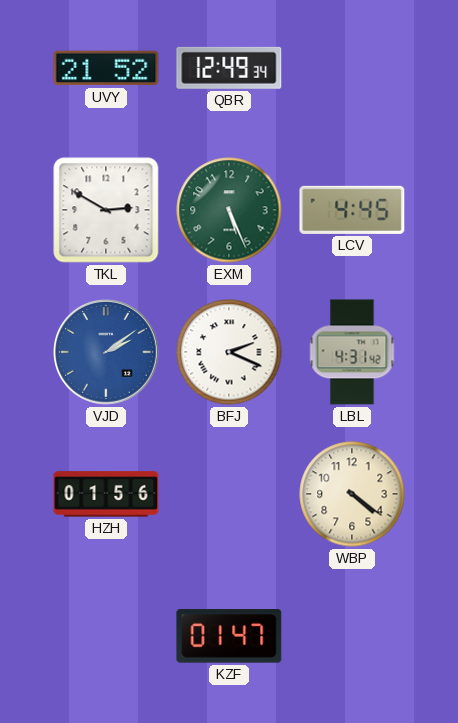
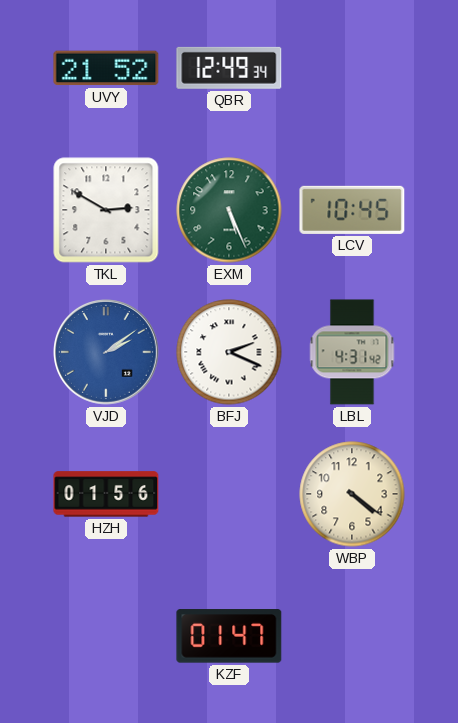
LCV: 4:45 -> 10:45 (352, 210)
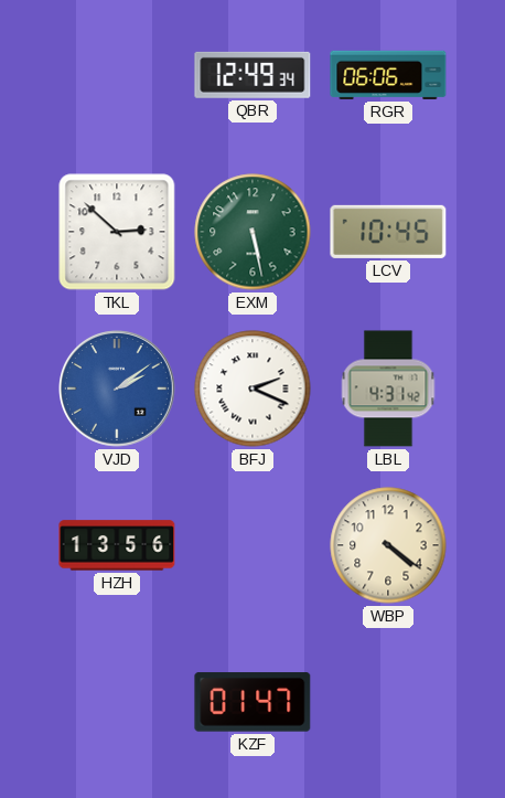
UVY: 21:52 -> none (106, 68)
RGR: none -> 06:06 (388, 75)
TKL: 2:50 -> 2:52 (117, 232)
EXM: 5:26 -> 5:28 (253, 232)
HZH: 01:56 -> 13:56 (117, 545)
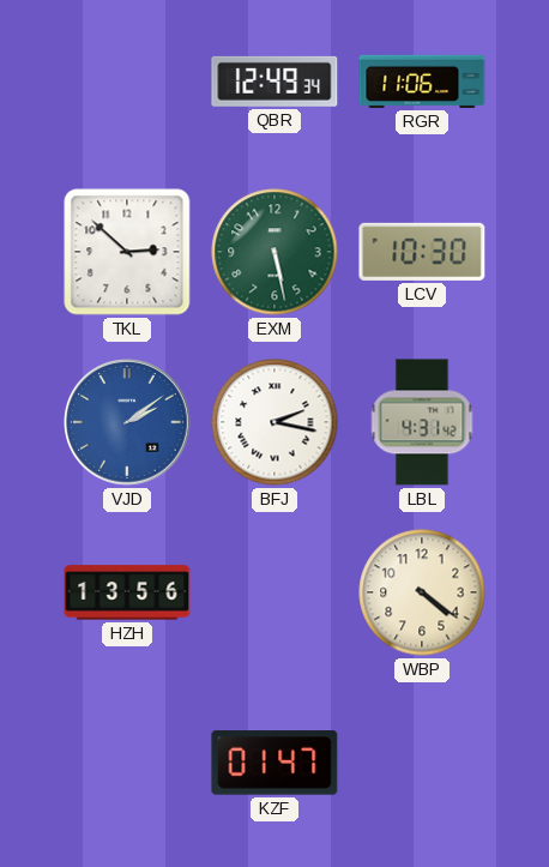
RGR: 06:06 -> 11:06 (422, 82)
LCV: 10:45 -> 10:30 (422, 252)
BFJ: 2:19 -> 2:17 (274, 422)
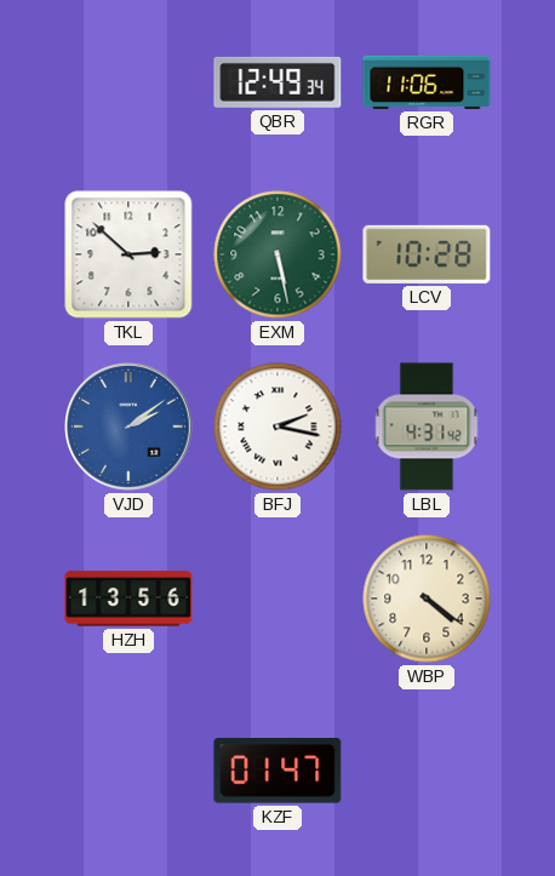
LCV: 10:30 -> 10:28 (427, 254)
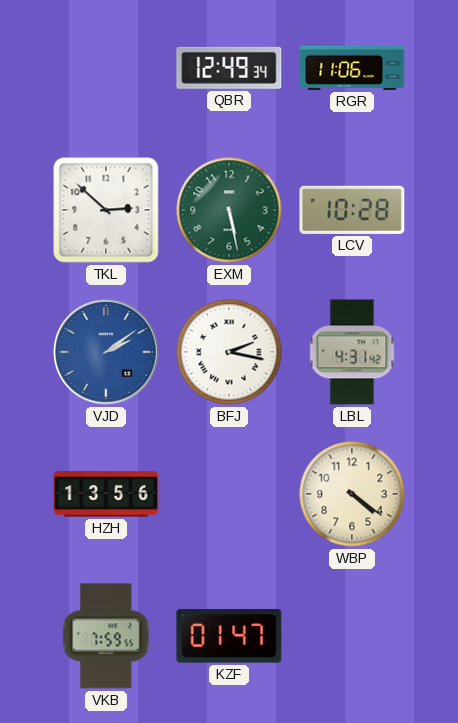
VKB: none -> 7:59 (106, 636)
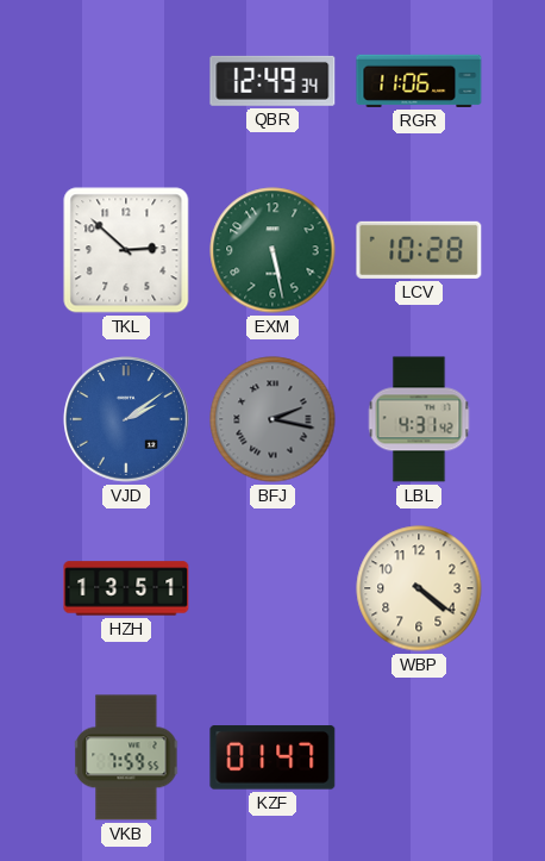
BFJ dial: white -> grey (272, 419)
HZH: 13:56 -> 13:51 (126, 588)
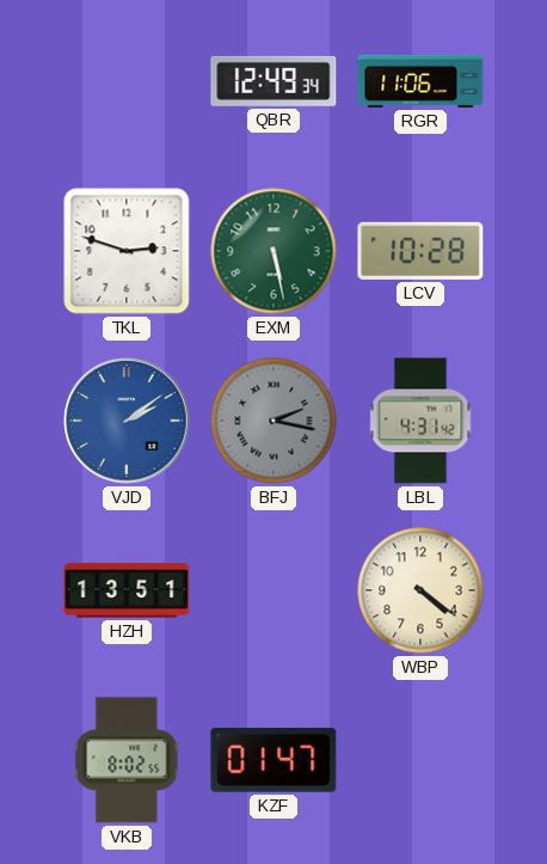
TKL: 2:52 -> 2:48 (127, 251)
VKB: 7:59 -> 8:02 (127, 760)
